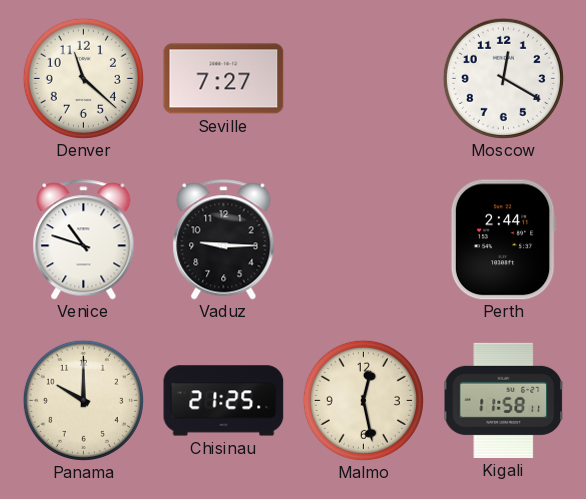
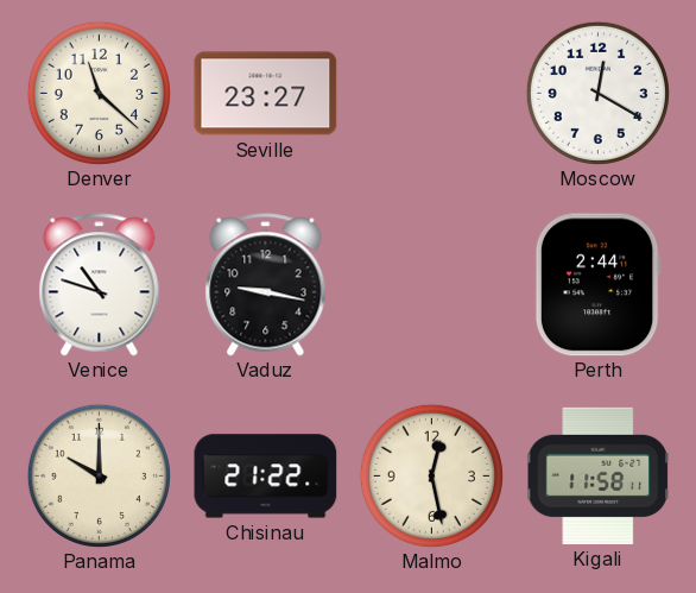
Seville: 7:27 -> 23:27 (266, 94)
Vaduz: 9:15 -> 9:17 (266, 285)
Chisinau: 21:25 -> 21:22 (266, 477)
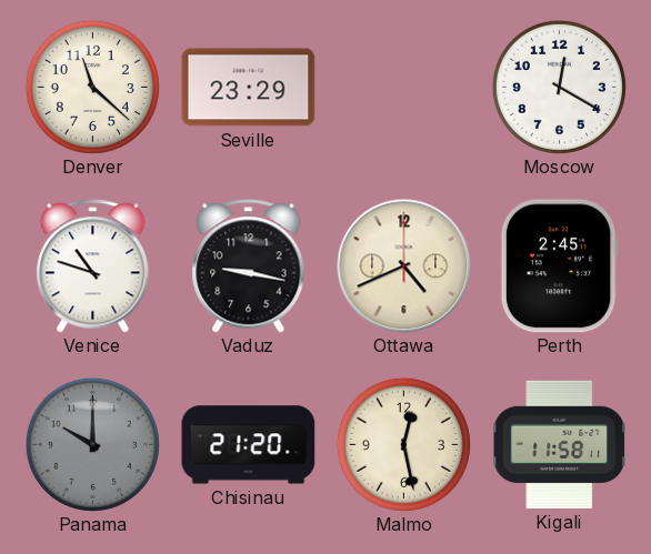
Seville: 23:27 -> 23:29 (249, 88)
Ottawa: none -> 4:41 (404, 266)
Perth: 2:44 -> 2:45 (559, 266)
Panama dial: cream -> grey (92, 444)
Chisinau: 21:22 -> 21:20 (249, 445)
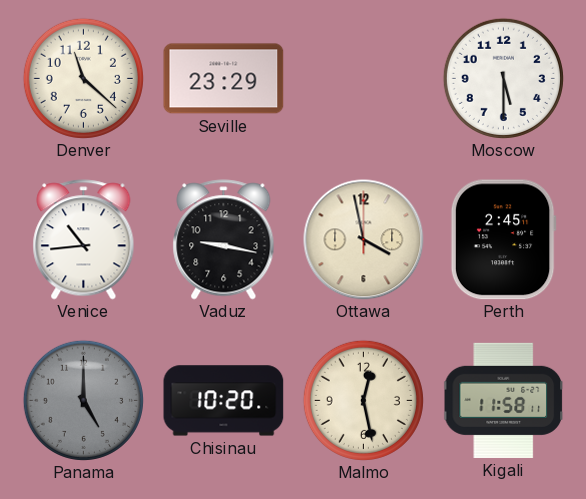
Moscow: 12:20 -> 5:30 (503, 78)
Venice: 10:48 -> 10:44 (84, 240)
Ottawa: 4:41 -> 3:58 (364, 240)
Panama: 10:00 -> 5:00 (83, 400)
Chisinau: 21:20 -> 10:20 (224, 401)
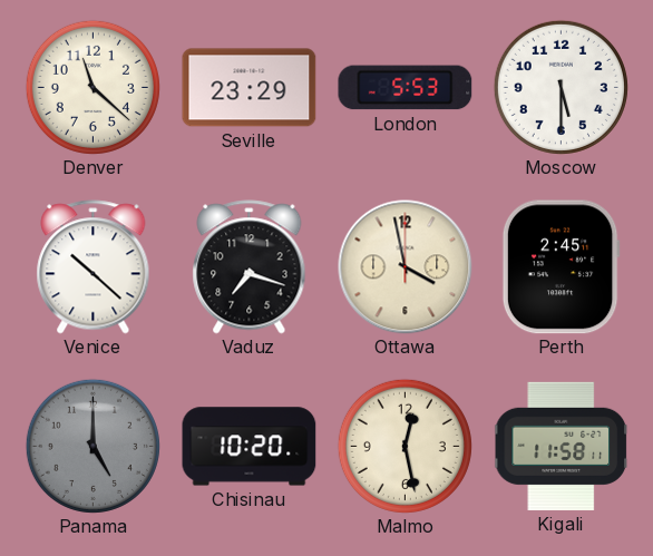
London: none -> 5:53 (406, 88)
Venice: 10:44 -> 10:22 (94, 267)
Vaduz: 9:17 -> 7:18 (250, 267)
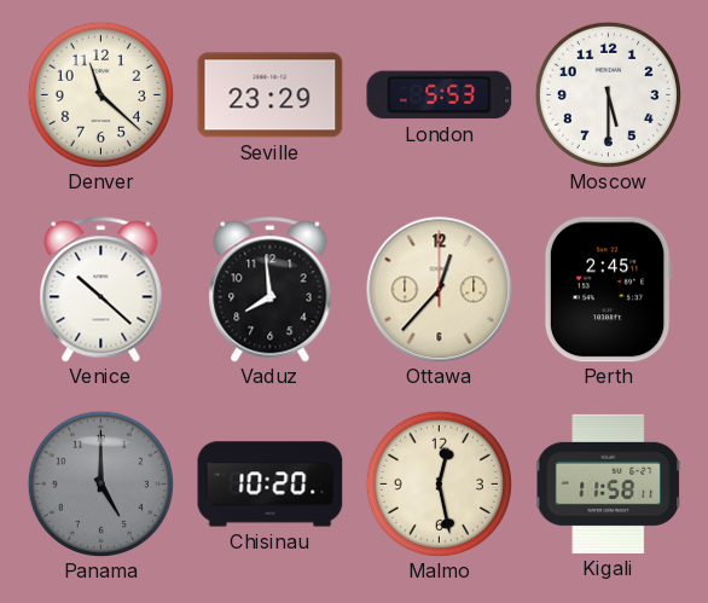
Vaduz: 7:18 -> 7:59 (271, 290)
Ottawa: 3:58 -> 12:37 (440, 290)
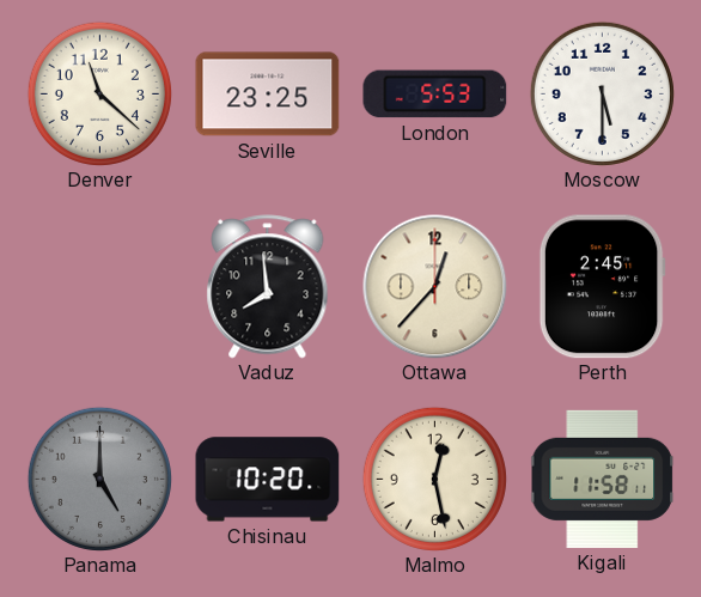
Seville: 23:29 -> 23:25 (268, 95)
Venice: 10:22 -> none (101, 290)
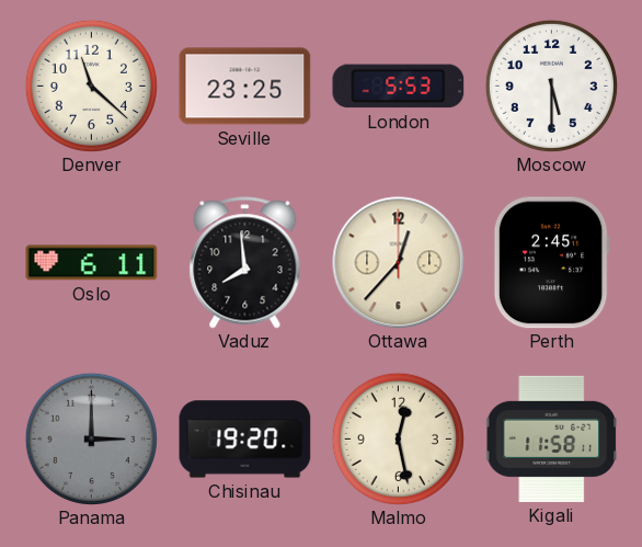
Oslo: none -> 6:11 (92, 263)
Panama: 5:00 -> 3:00 (91, 438)
Chisinau: 10:20 -> 19:20 (245, 440)
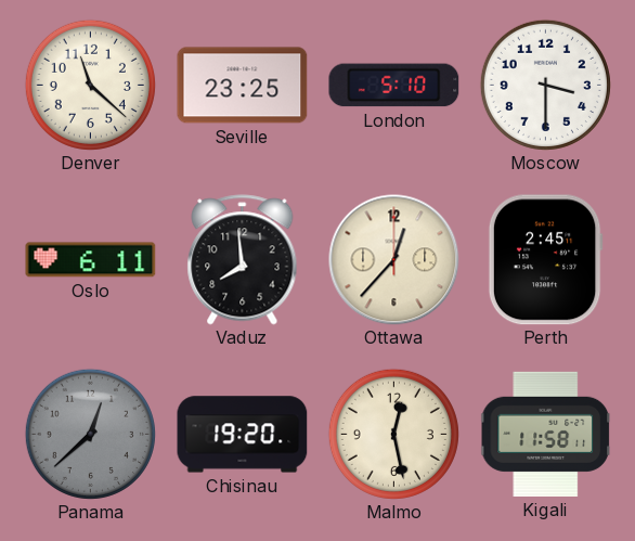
London: 5:53 -> 5:10 (394, 86)
Moscow: 5:30 -> 3:30 (545, 85)
Panama: 3:00 -> 12:38 (90, 434)
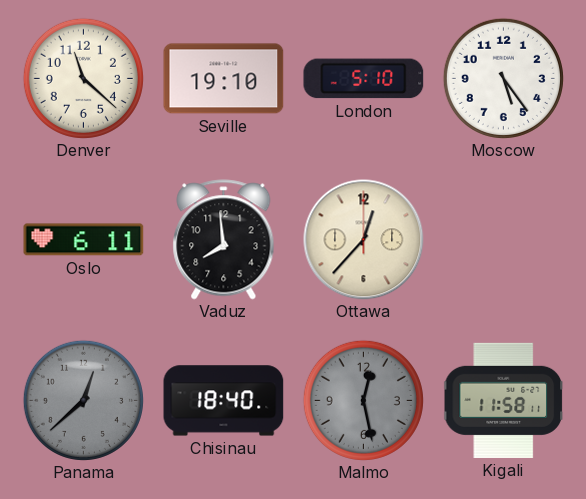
Seville: 23:25 -> 19:10 (224, 79)
Moscow: 3:30 -> 5:24 (503, 78)
Perth: 2:45 -> none (545, 260)
Chisinau: 19:20 -> 18:40 (224, 401)
Malmo dial: cream -> grey (363, 400)
